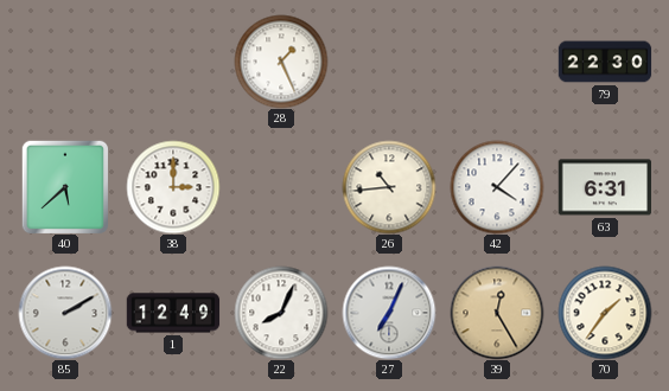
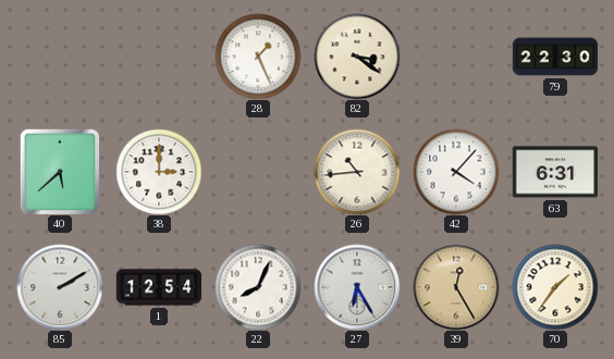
82: none -> 3:21 (357, 57)
1: 12:49 -> 12:54 (159, 287)
27: 7:04 -> 6:25 (357, 287)
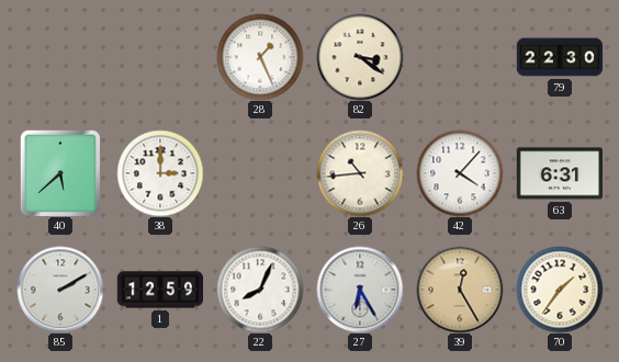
1: 12:54 -> 12:59 (160, 290)
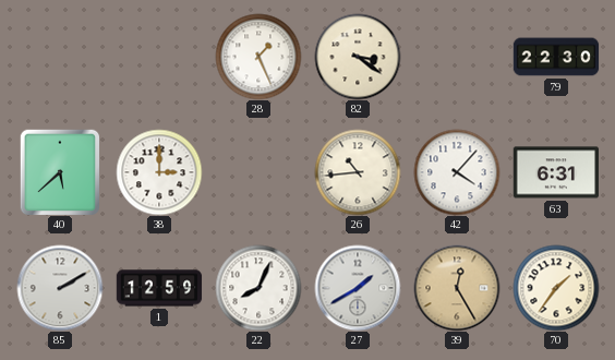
27: 6:25 -> 1:40 (358, 288)
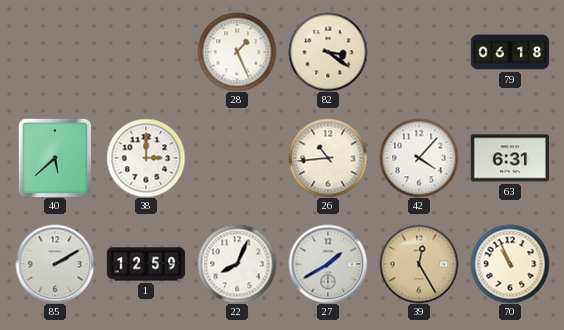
79: 22:30 -> 06:18 (510, 52)
70: 1:36 -> 10:56 (510, 264)
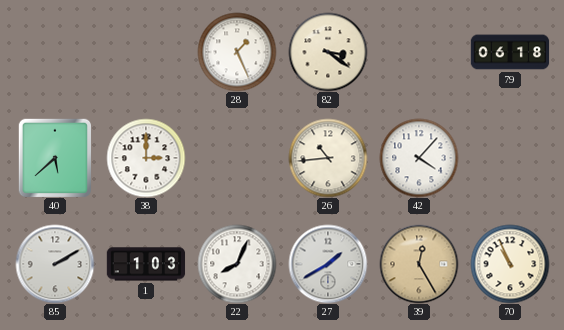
63: 6:31 -> none (509, 158)
1: 12:59 -> 1:03 (146, 264)
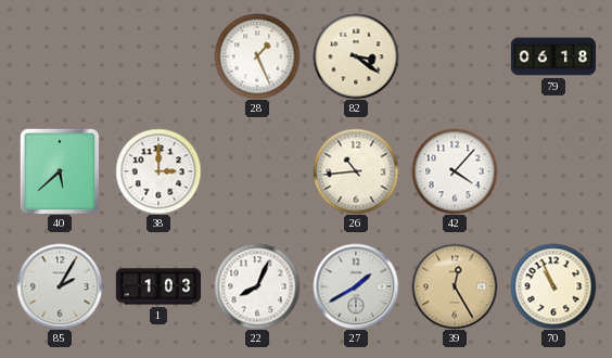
85: 2:10 -> 2:05 (60, 286)
